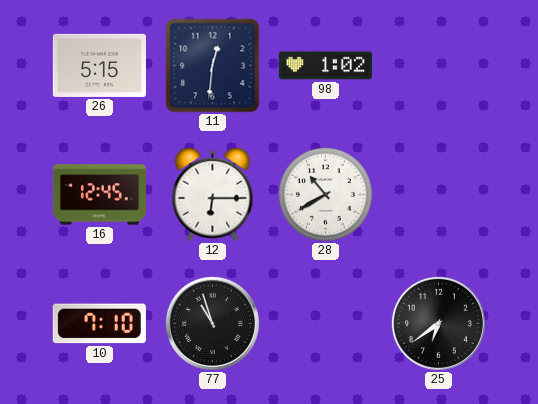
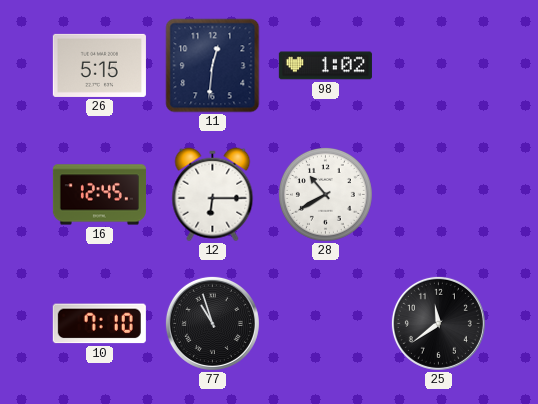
25: 6:39 -> 11:39 (438, 323)
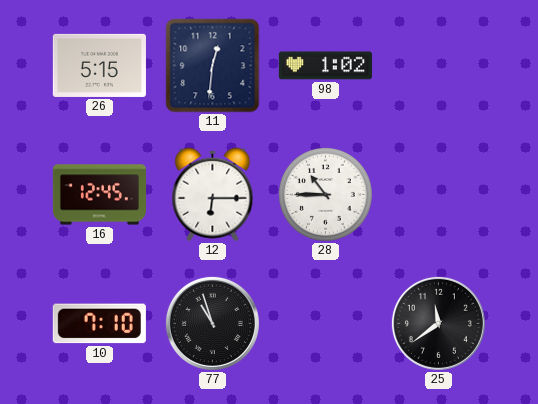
28: 10:40 -> 10:45 (325, 194)
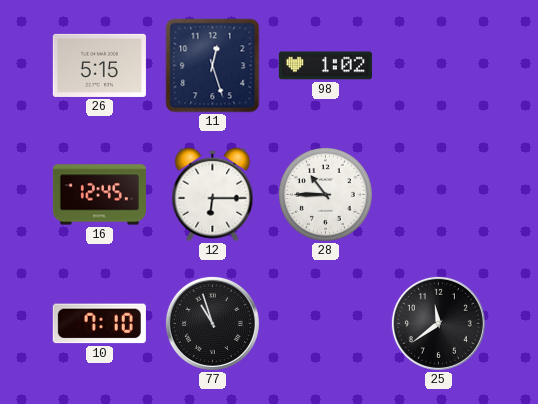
11: 12:31 -> 12:27 (213, 66)
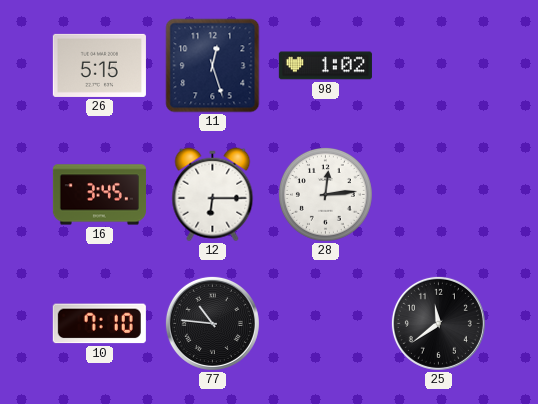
16: 12:45 -> 3:45 (99, 195)
28: 10:45 -> 12:14 (325, 194)
77: 10:57 -> 10:46 (212, 323)
